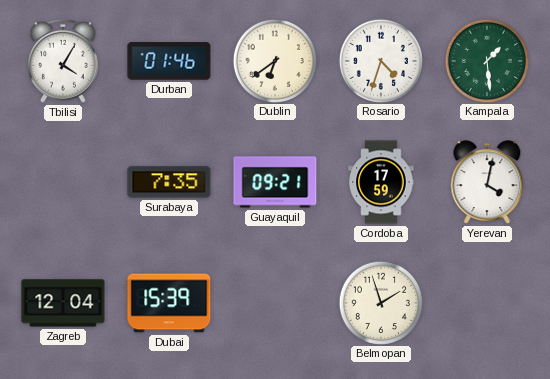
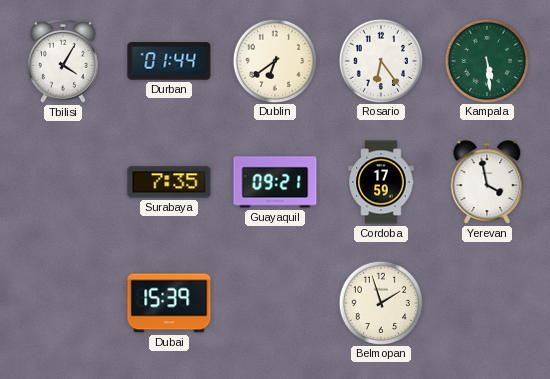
Durban: 01:46 -> 01:44 (169, 61)
Rosario: 4:33 -> 6:24 (380, 60)
Kampala: 1:29 -> 5:29 (486, 60)
Yerevan: 4:02 -> 3:58 (487, 182)
Zagreb: 12:04 -> none (63, 303)
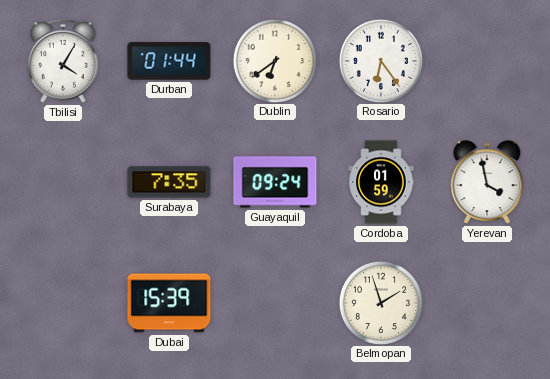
Kampala: 5:29 -> none (486, 60)
Guayaquil: 09:21 -> 09:24 (275, 182)
Cordoba: 17:59 -> 01:59 (381, 182)
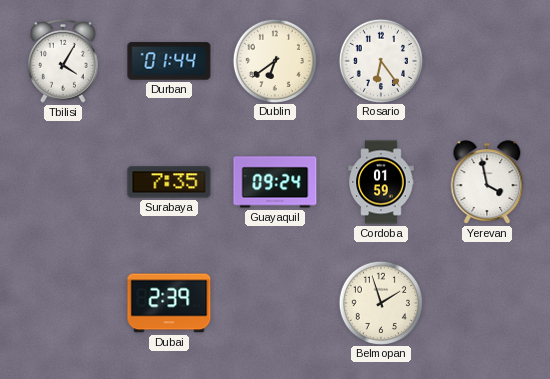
Dubai: 15:39 -> 2:39 (169, 303)
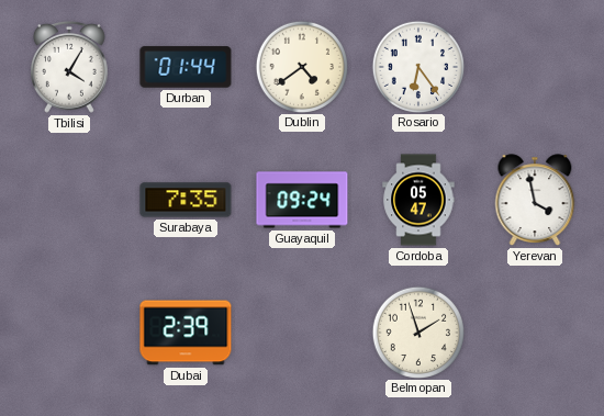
Dublin: 6:39 -> 4:39 (301, 66)
Cordoba: 01:59 -> 05:47 (418, 200)
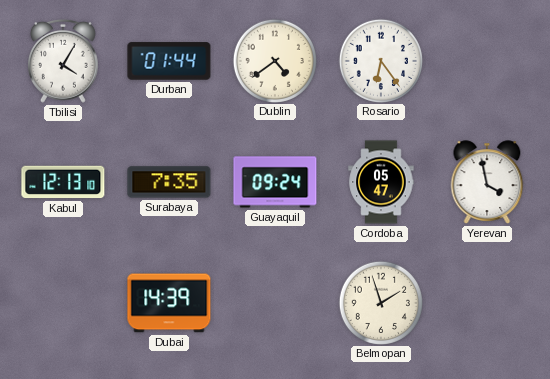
Kabul: none -> 12:13 (63, 182)
Dubai: 2:39 -> 14:39 (169, 303)
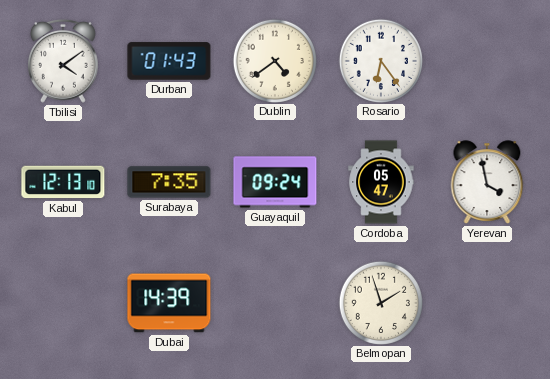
Tbilisi: 4:05 -> 4:09 (64, 61)
Durban: 01:44 -> 01:43 (169, 61)
